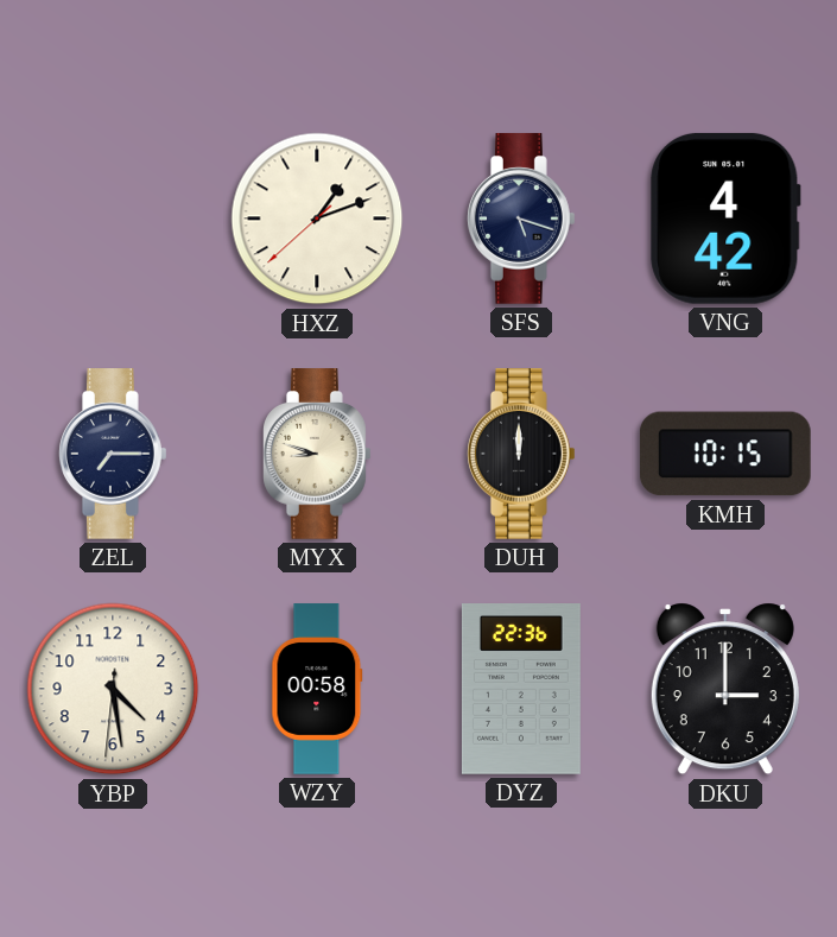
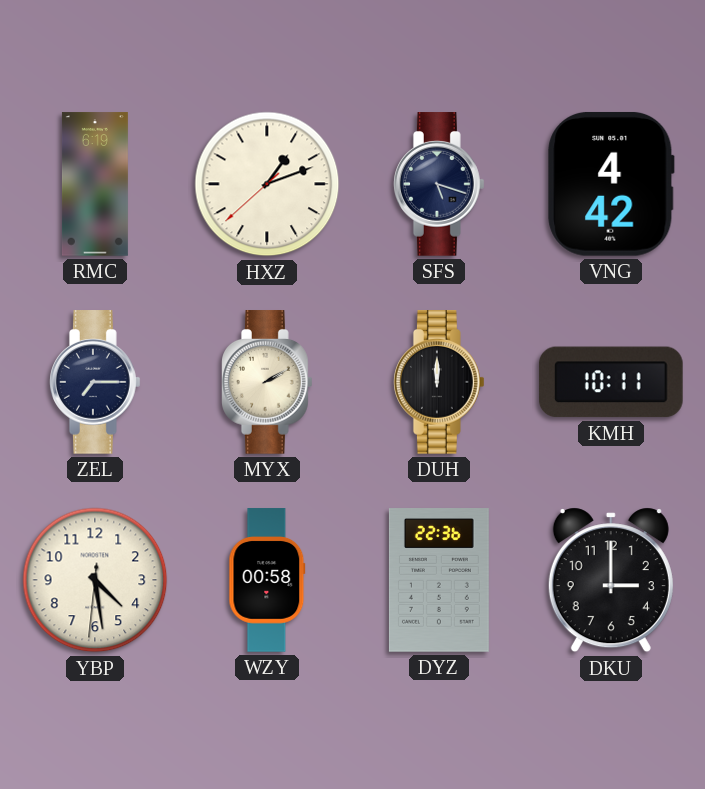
RMC: none -> 6:19 (95, 184)
MYX: 8:48 -> 2:10 (268, 382)
KMH: 10:15 -> 10:11 (611, 382)
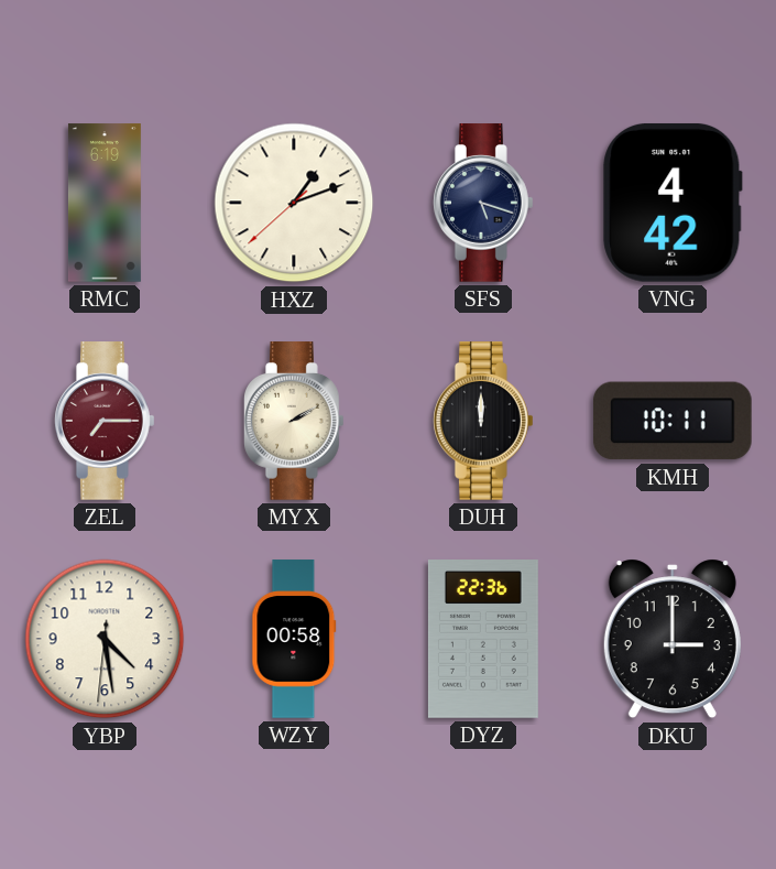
ZEL dial: navy -> burgundy (106, 421)
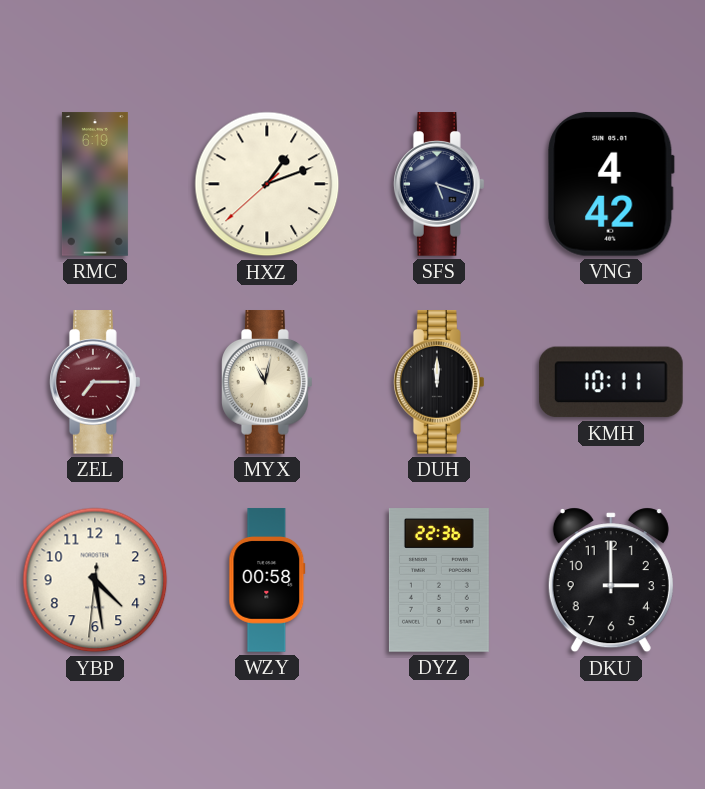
MYX: 2:10 -> 11:02 (268, 382)
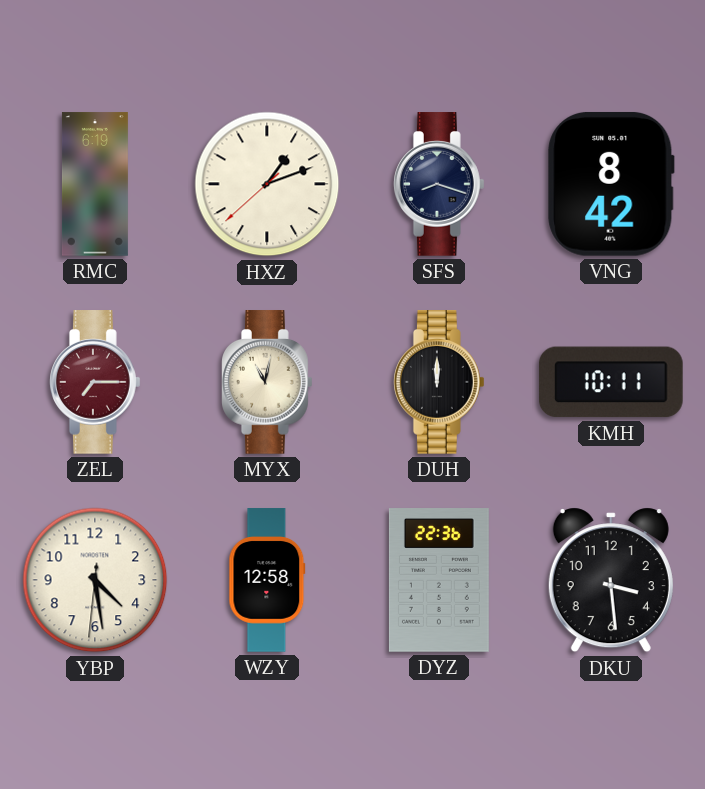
SFS: 5:18 -> 8:18 (440, 184)
VNG: 4:42 -> 8:42 (611, 184)
WZY: 00:58 -> 12:58 (267, 580)
DKU: 3:00 -> 3:29 (611, 580)
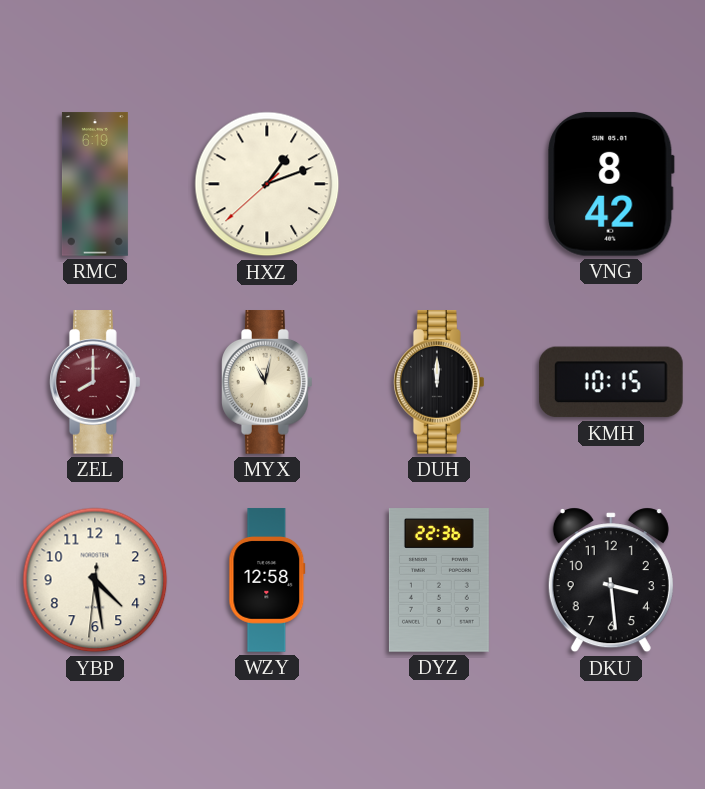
SFS: 8:18 -> none (440, 184)
ZEL: 7:15 -> 8:00 (96, 382)
KMH: 10:11 -> 10:15 (611, 382)
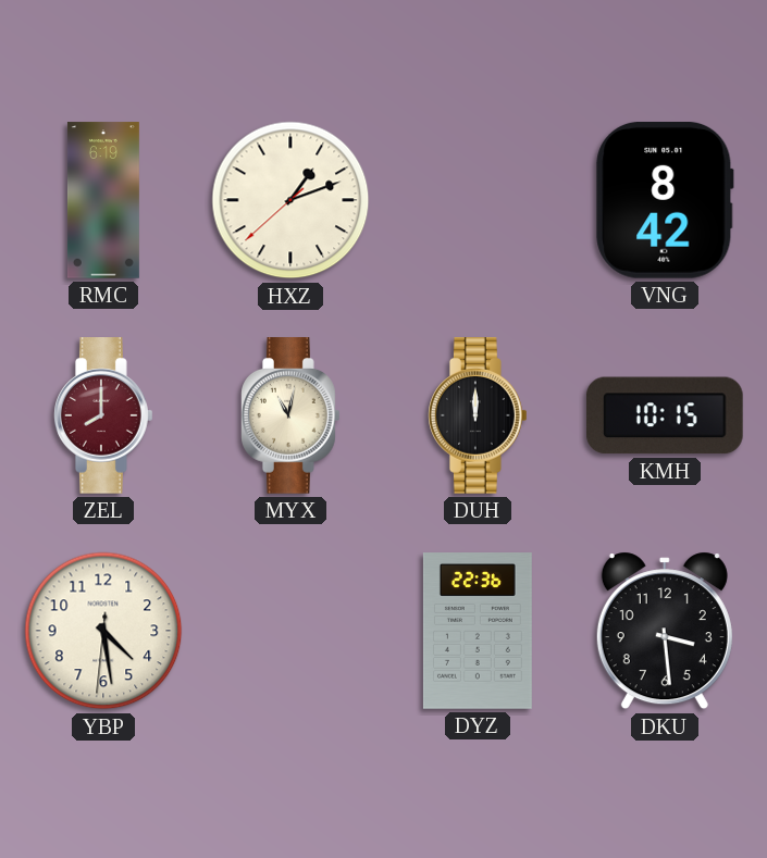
WZY: 12:58 -> none (267, 580)
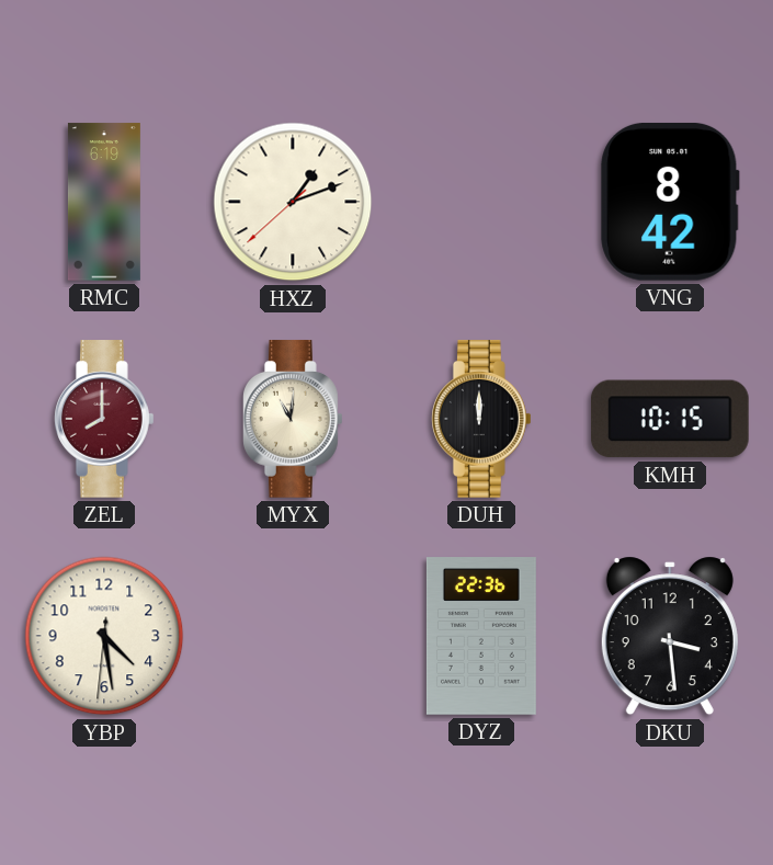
MYX: 11:02 -> 11:01 (294, 419)
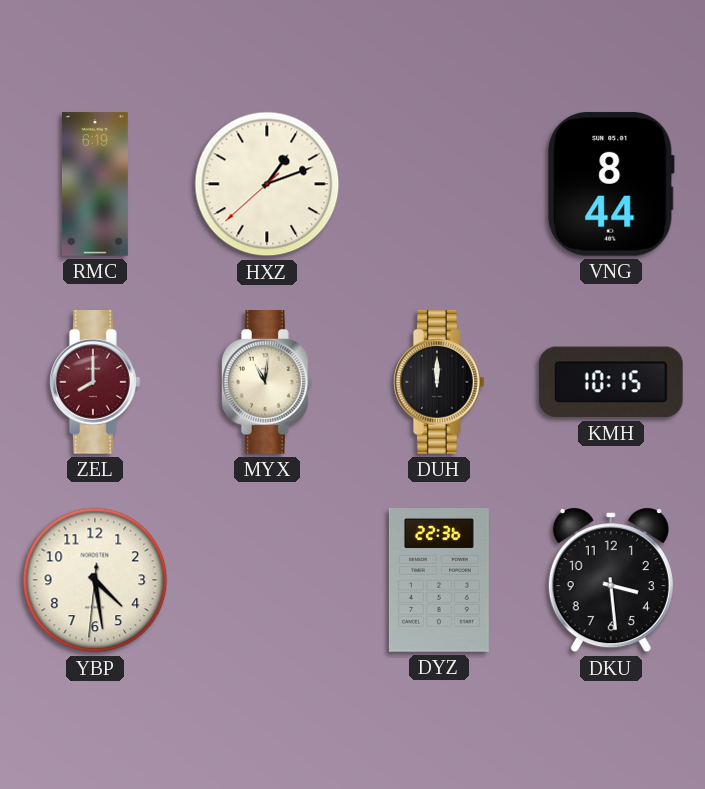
VNG: 8:42 -> 8:44 (611, 184)
